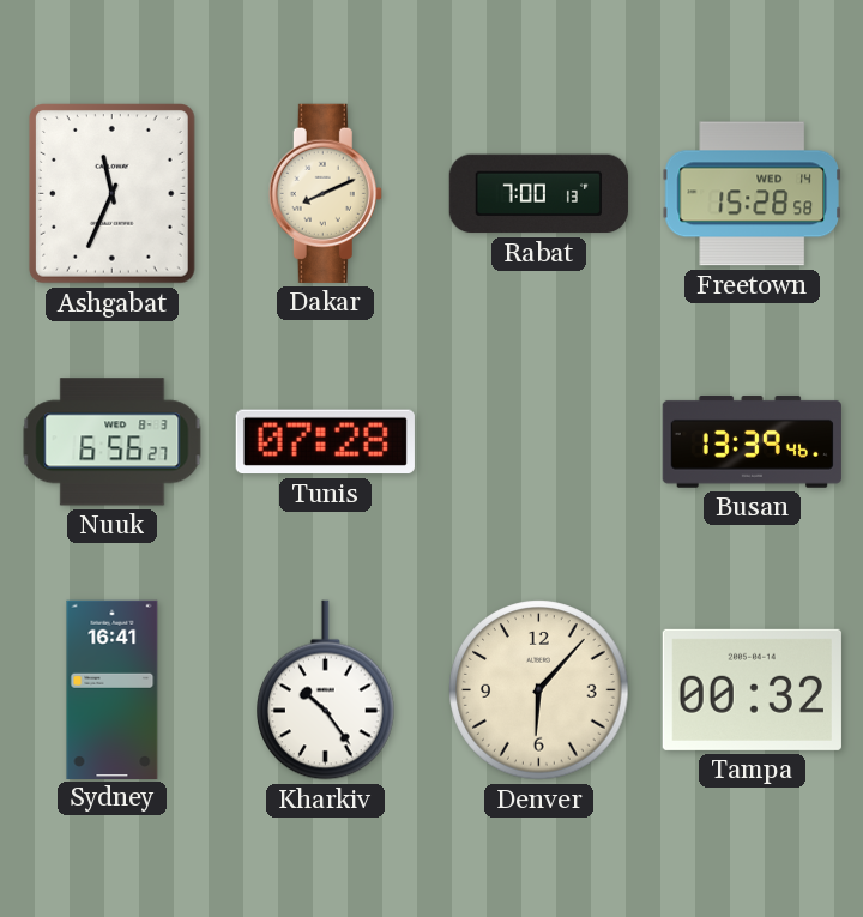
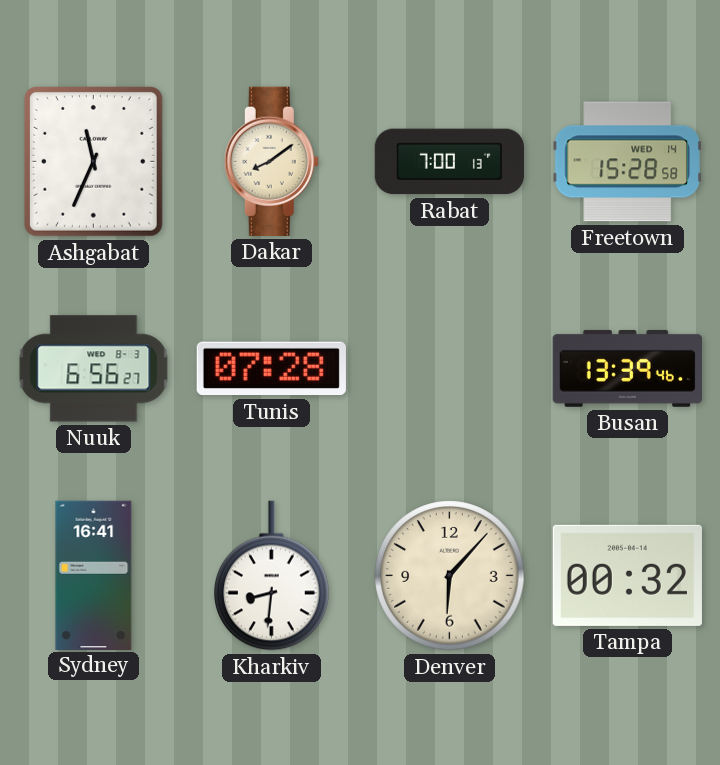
Dakar: 8:11 -> 8:09 (271, 161)
Kharkiv: 10:24 -> 8:31 (272, 576)
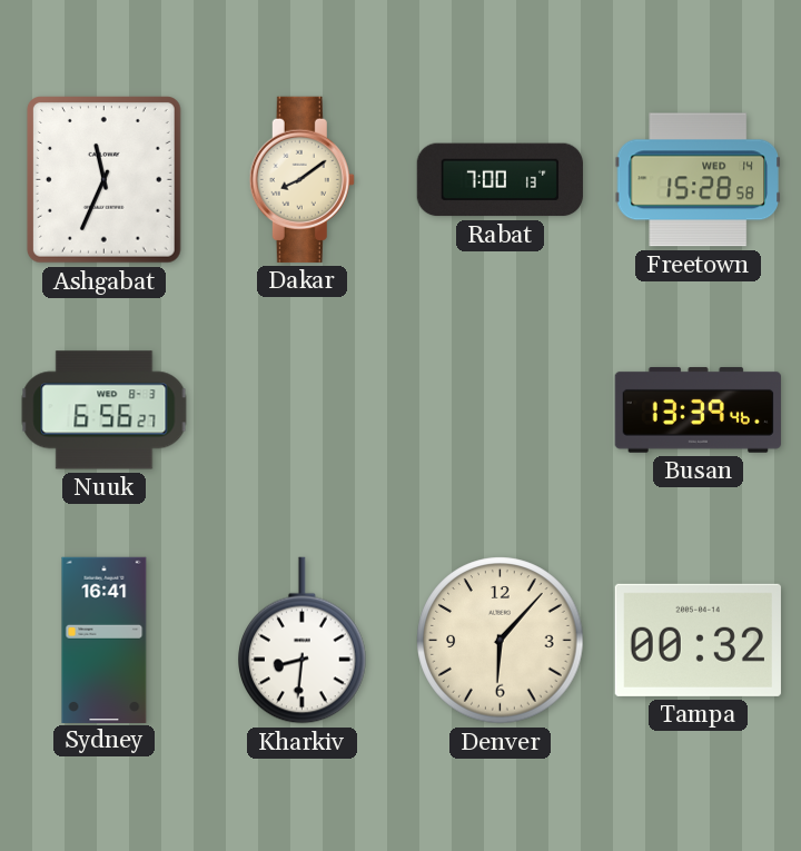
Tunis: 07:28 -> none (271, 369)
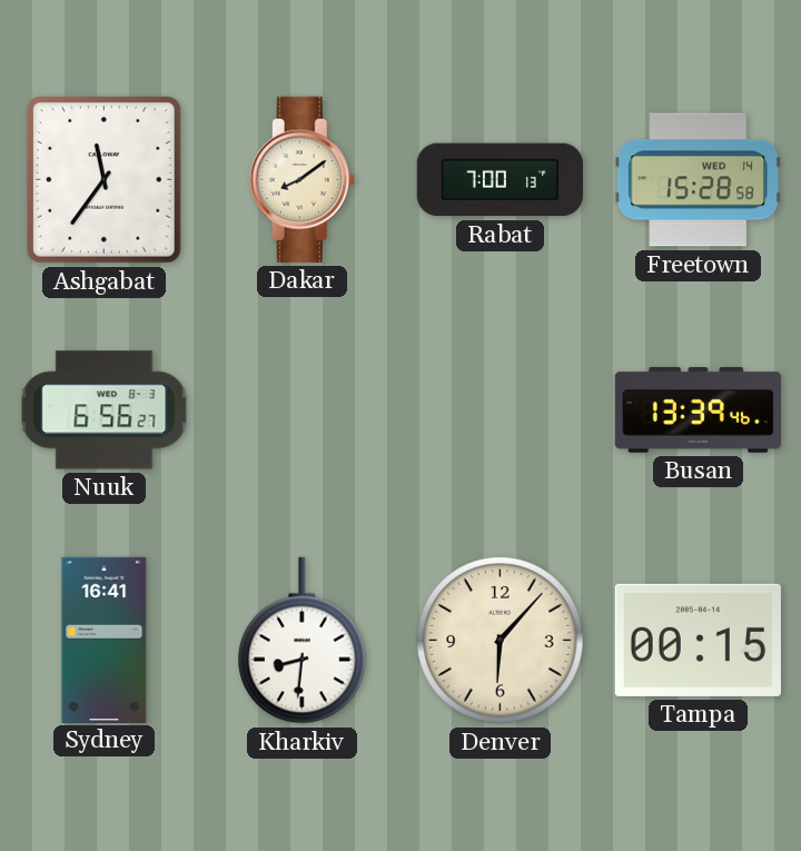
Ashgabat: 11:34 -> 11:36 (103, 180)
Tampa: 00:32 -> 00:15 (698, 640)
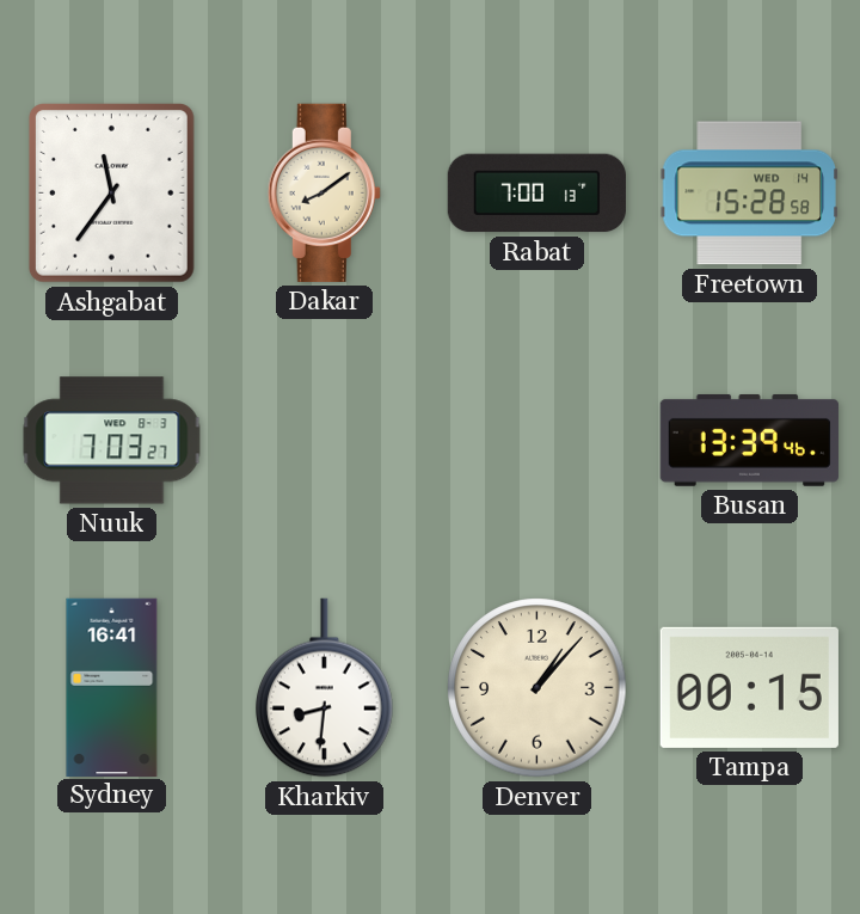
Nuuk: 6:56 -> 7:03 (112, 441)
Denver: 6:07 -> 1:07 (537, 688)
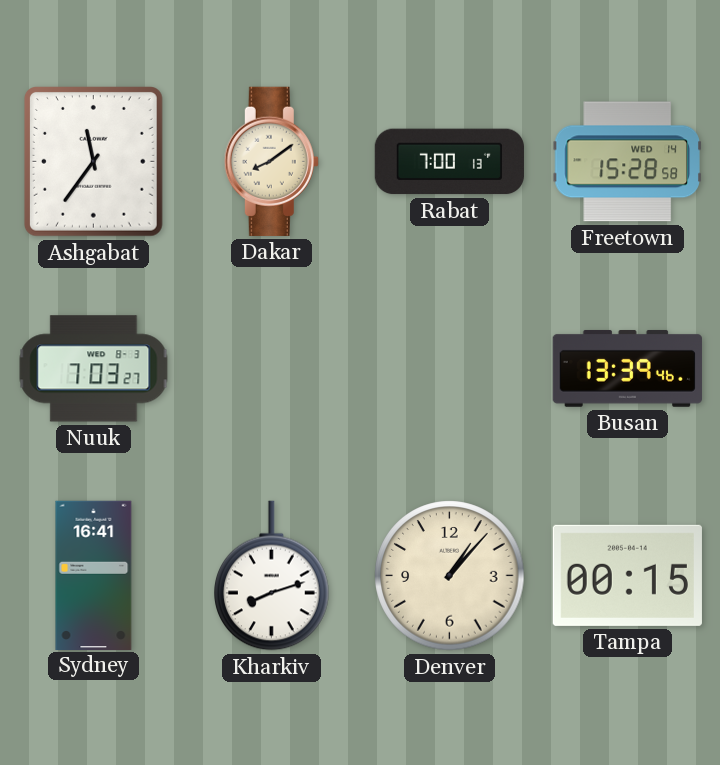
Kharkiv: 8:31 -> 8:12 (272, 576)
